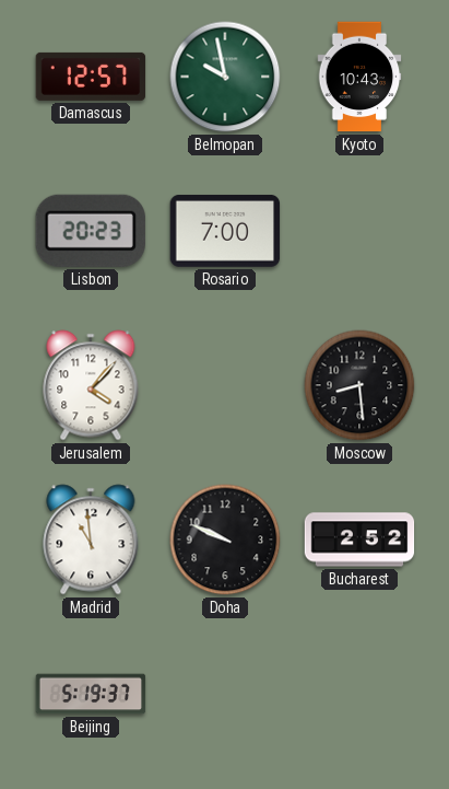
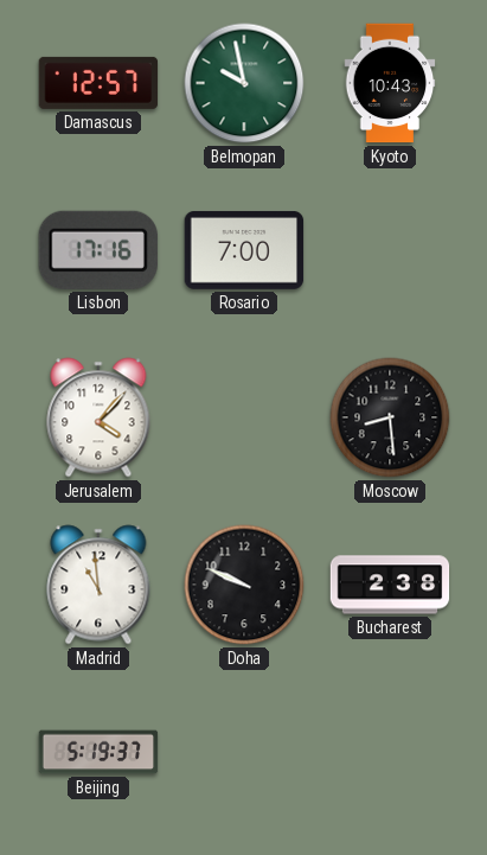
Lisbon: 20:23 -> 17:16 (98, 250)
Bucharest: 2:52 -> 2:38 (390, 585)
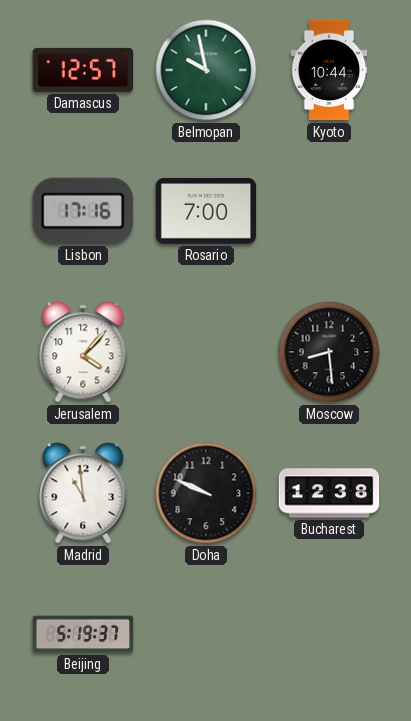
Kyoto: 10:43 -> 10:44 (329, 70)
Bucharest: 2:38 -> 12:38 (329, 493)
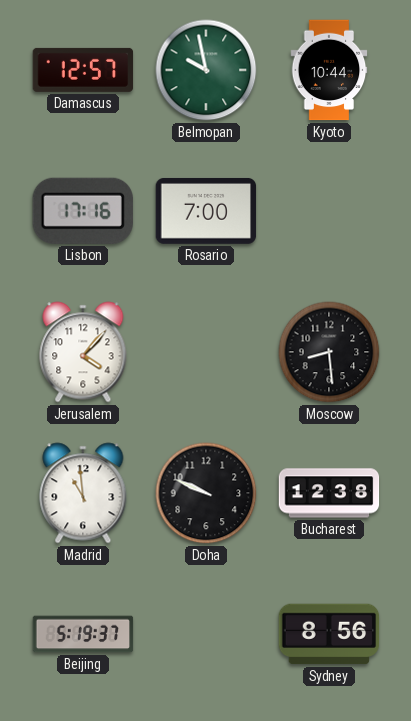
Sydney: none -> 8:56 (329, 634)
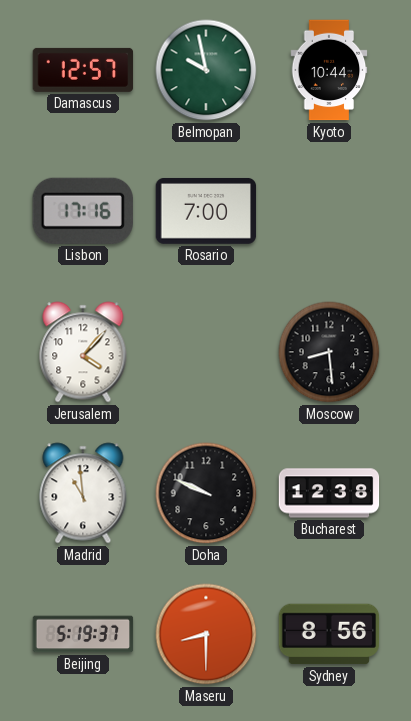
Maseru: none -> 8:30 (206, 634)
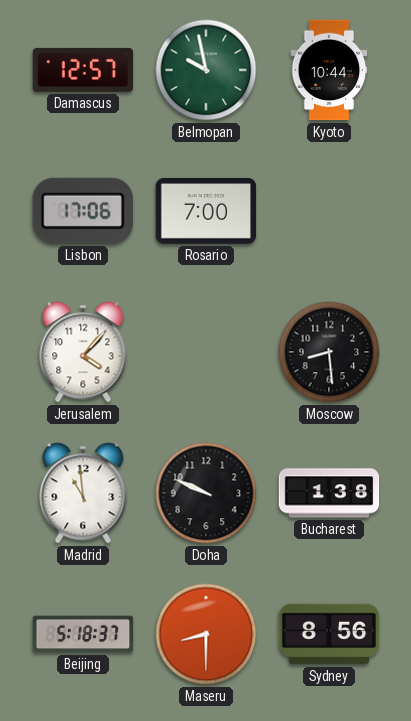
Lisbon: 17:16 -> 17:06 (83, 211)
Bucharest: 12:38 -> 1:38 (329, 493)
Beijing: 5:19 -> 5:18 (83, 634)
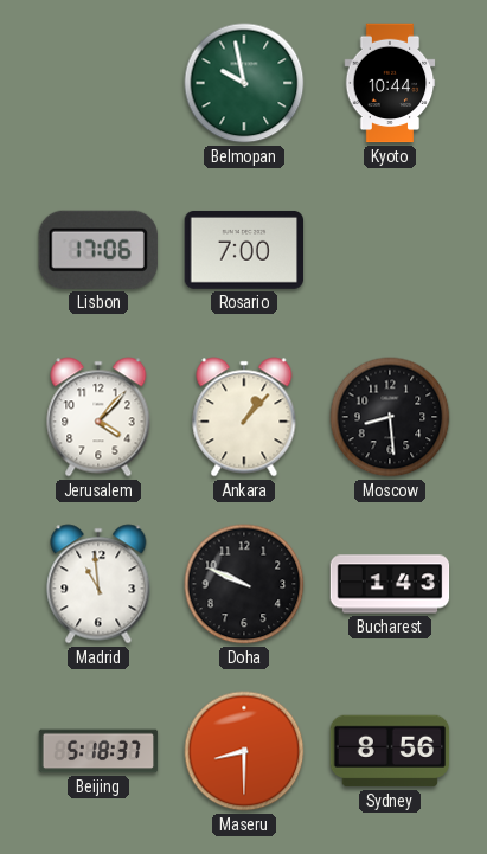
Damascus: 12:57 -> none (83, 70)
Ankara: none -> 1:07 (244, 417)
Bucharest: 1:38 -> 1:43 (390, 584)
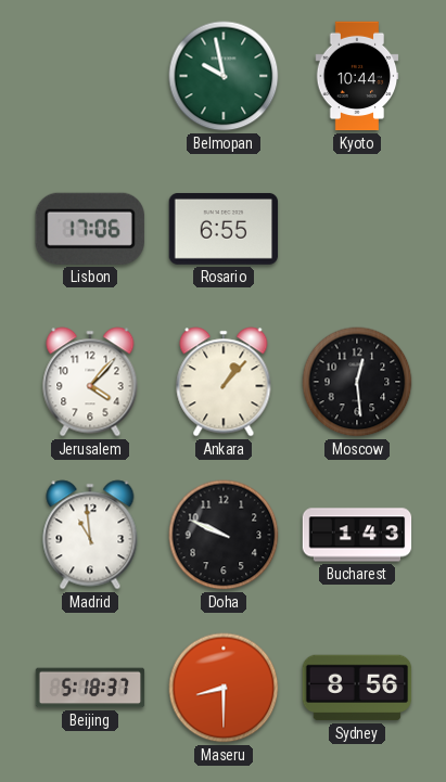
Rosario: 7:00 -> 6:55 (224, 229)
Moscow: 8:29 -> 12:29 (357, 382)
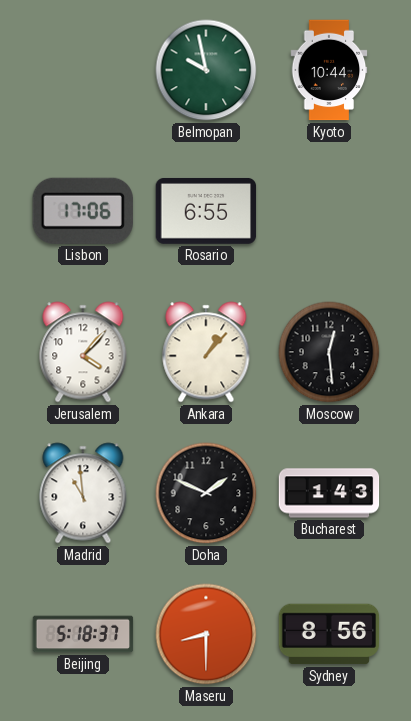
Doha: 9:49 -> 1:49 (206, 493)
